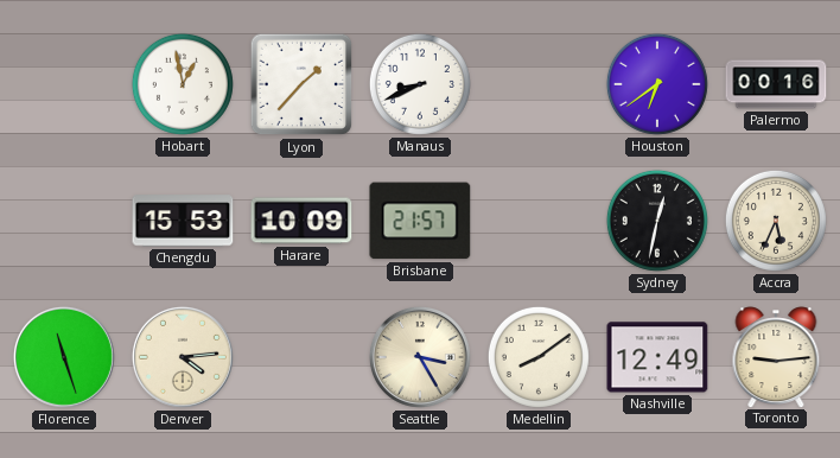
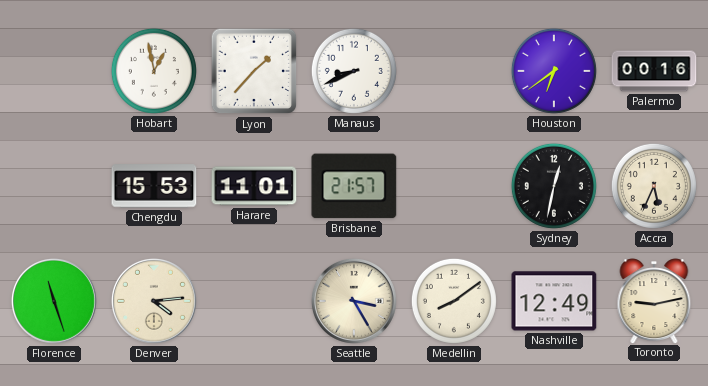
Harare: 10:09 -> 11:01 (254, 186)
Toronto: 9:14 -> 9:13 (654, 301)
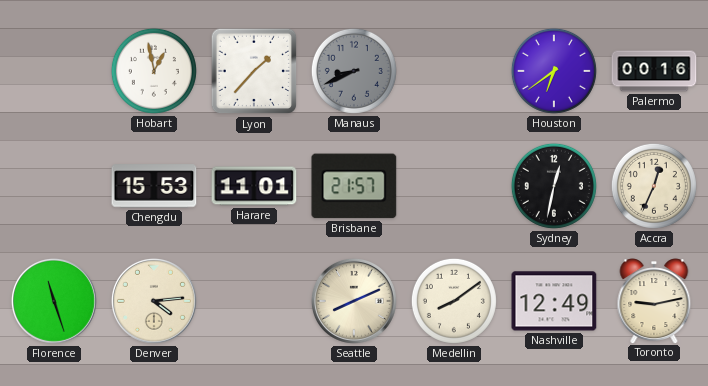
Manaus dial: white -> grey (354, 71)
Accra: 5:34 -> 12:34 (654, 186)
Seattle: 3:25 -> 8:11 (354, 301)
